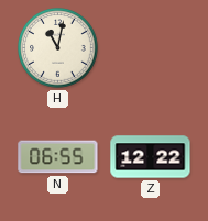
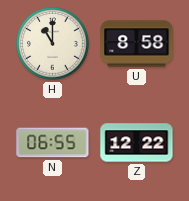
H: 11:02 -> 11:00 (53, 44)
U: none -> 8:58 (137, 44)
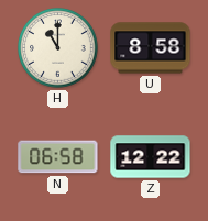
N: 06:55 -> 06:58 (58, 157)
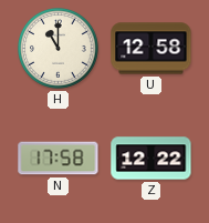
U: 8:58 -> 12:58 (151, 49)
N: 06:58 -> 17:58 (59, 159)
